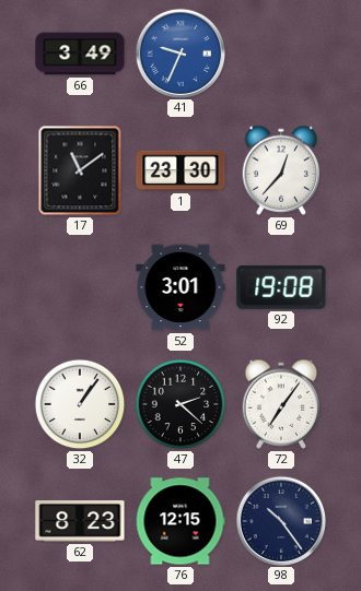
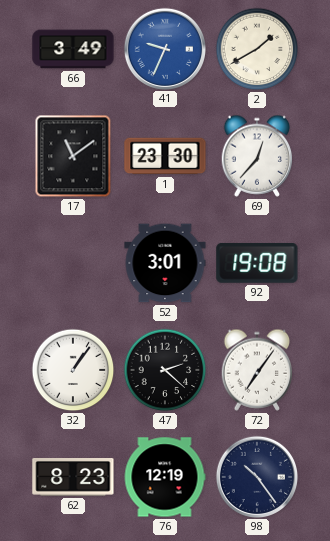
2: none -> 1:40 (257, 49)
76: 12:15 -> 12:19 (165, 477)
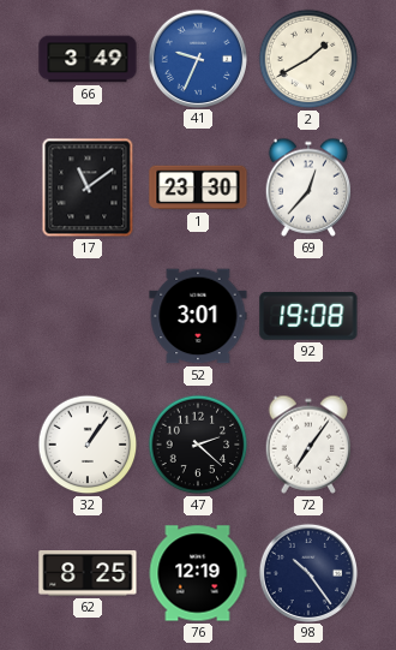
62: 8:23 -> 8:25 (88, 574)
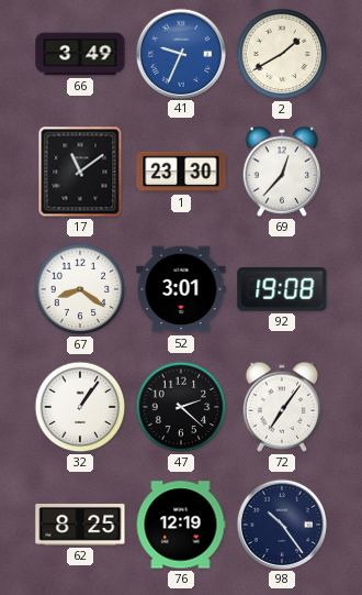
67: none -> 8:21 (80, 289)
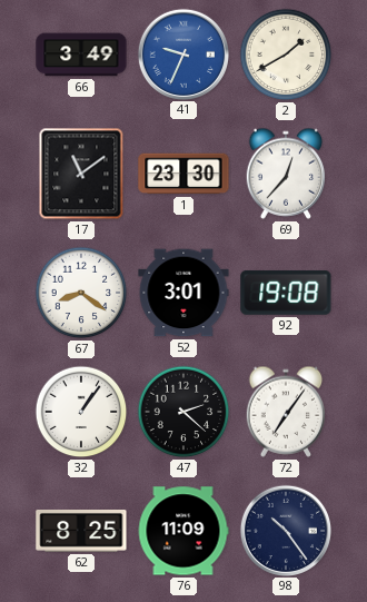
76: 12:19 -> 11:09 (183, 531)
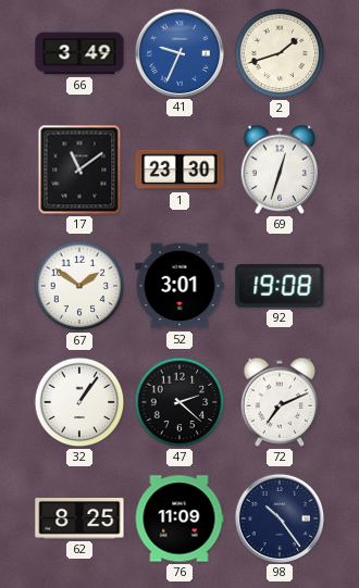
2: 1:40 -> 1:42 (280, 53)
69: 12:37 -> 12:33 (280, 170)
67: 8:21 -> 1:51 (79, 286)
72: 7:06 -> 7:11 (280, 402)
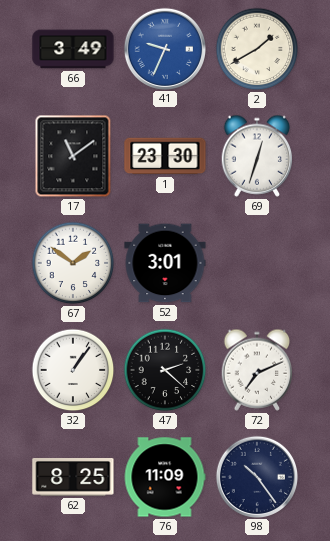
2: 1:42 -> 1:40 (257, 49)
92: 19:08 -> none (280, 286)
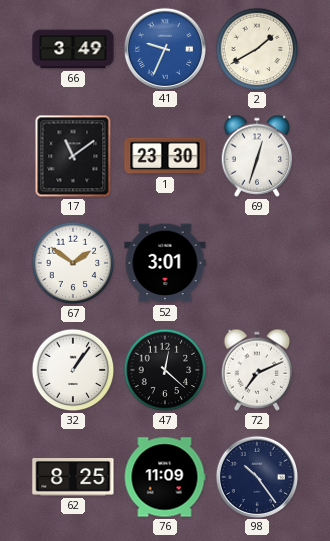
47: 2:22 -> 12:22 (165, 370)
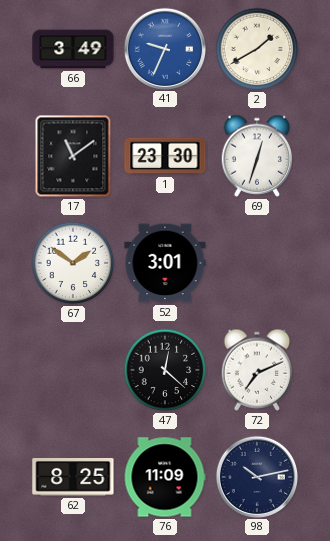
32: 1:06 -> none (73, 370)
98: 10:24 -> 10:13 (256, 476)
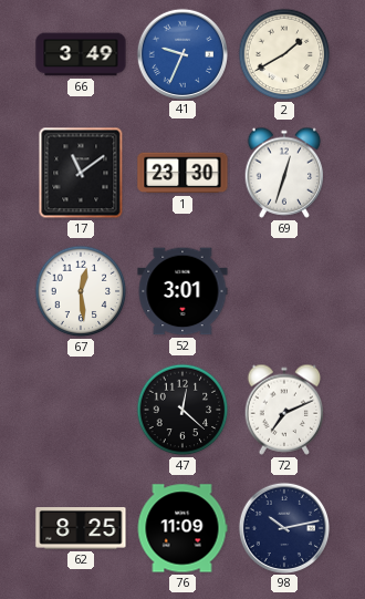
67: 1:51 -> 12:29 (81, 291)
